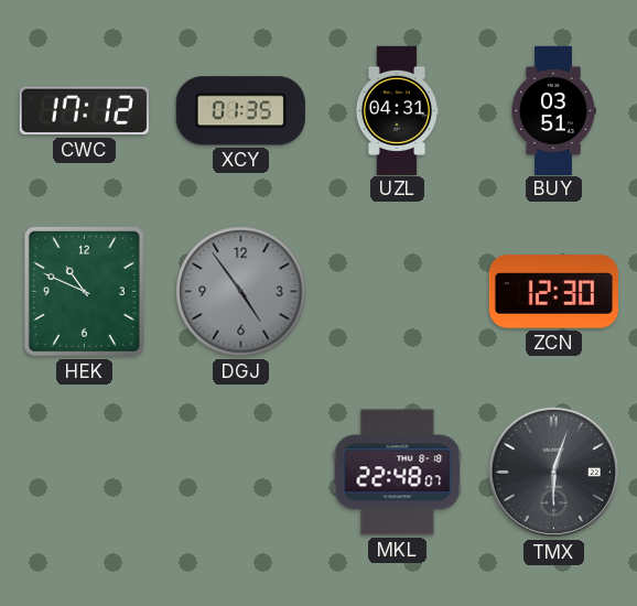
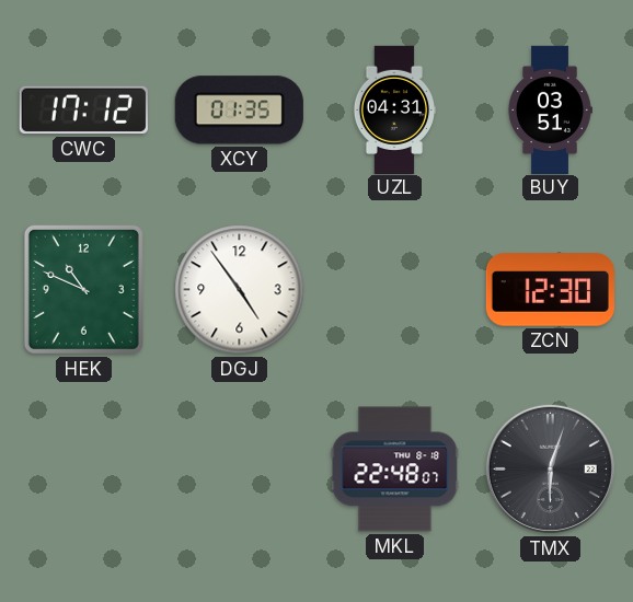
DGJ dial: grey -> white (240, 290)
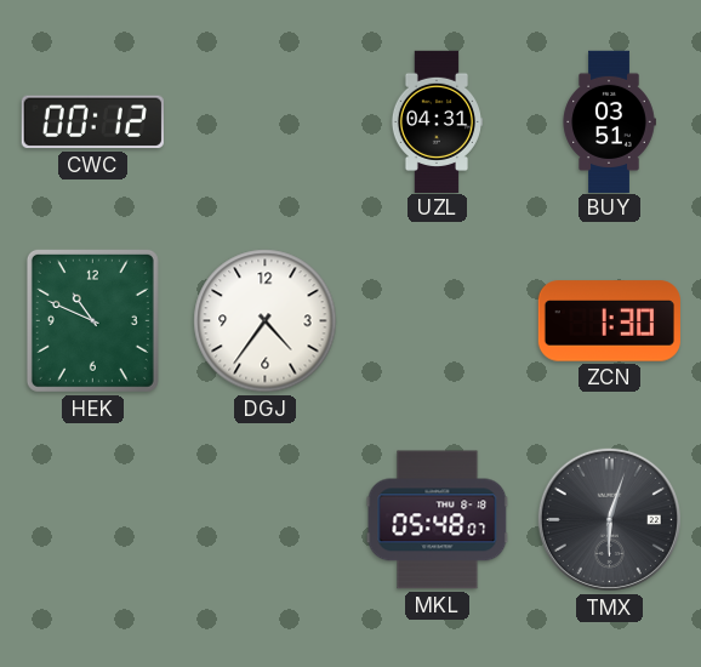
CWC: 17:12 -> 00:12 (92, 122)
XCY: 01:35 -> none (239, 111)
DGJ: 4:54 -> 4:36 (266, 321)
ZCN: 12:30 -> 1:30 (609, 321)
MKL: 22:48 -> 05:48 (438, 520)
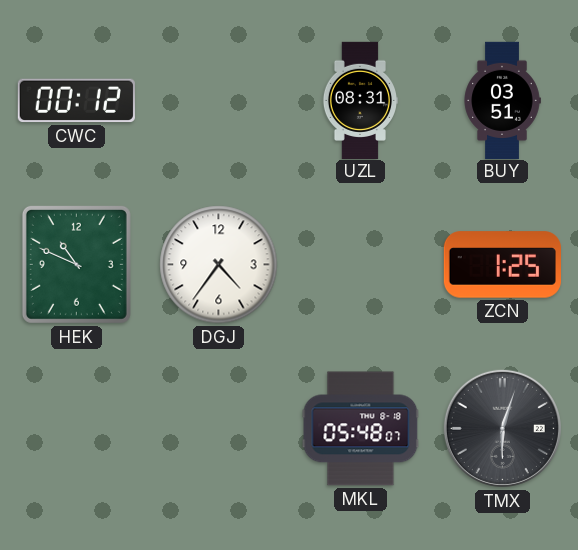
UZL: 04:31 -> 08:31 (359, 100)
ZCN: 1:30 -> 1:25 (502, 265)
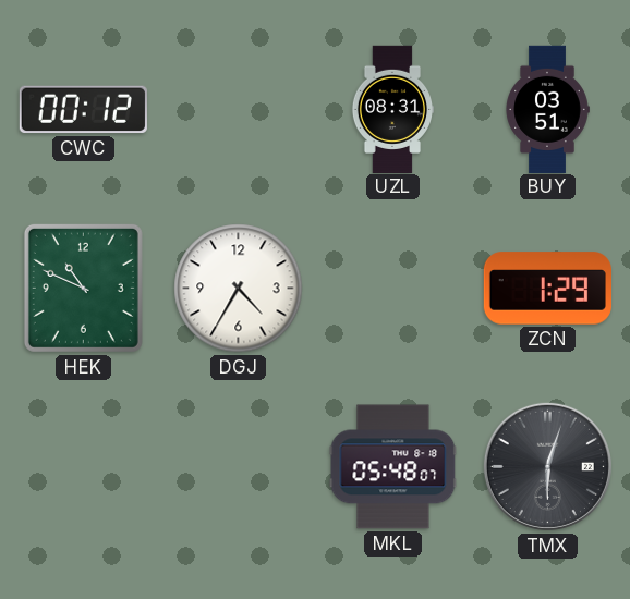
DGJ: 4:36 -> 4:35 (239, 289)
ZCN: 1:25 -> 1:29 (547, 289)
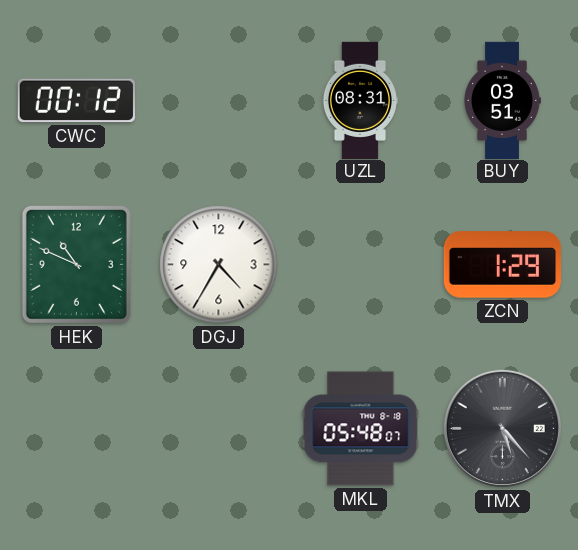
TMX: 6:03 -> 5:23 (502, 428)
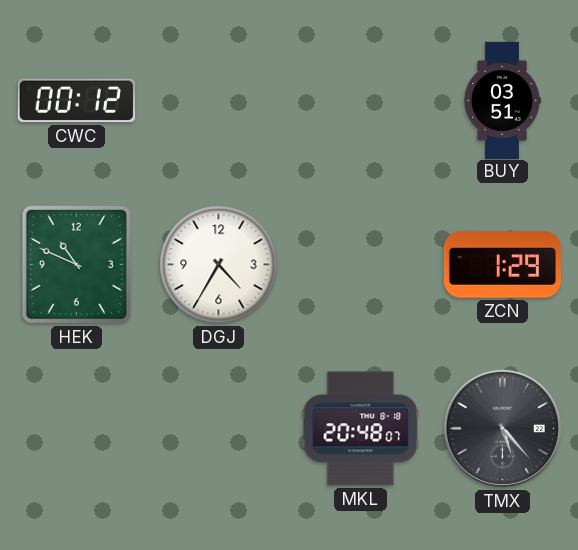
UZL: 08:31 -> none (359, 100)
MKL: 05:48 -> 20:48 (361, 429)
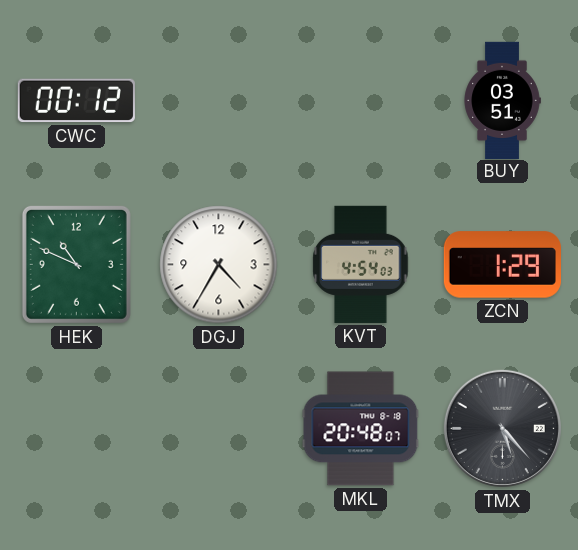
KVT: none -> 4:54 (361, 264)
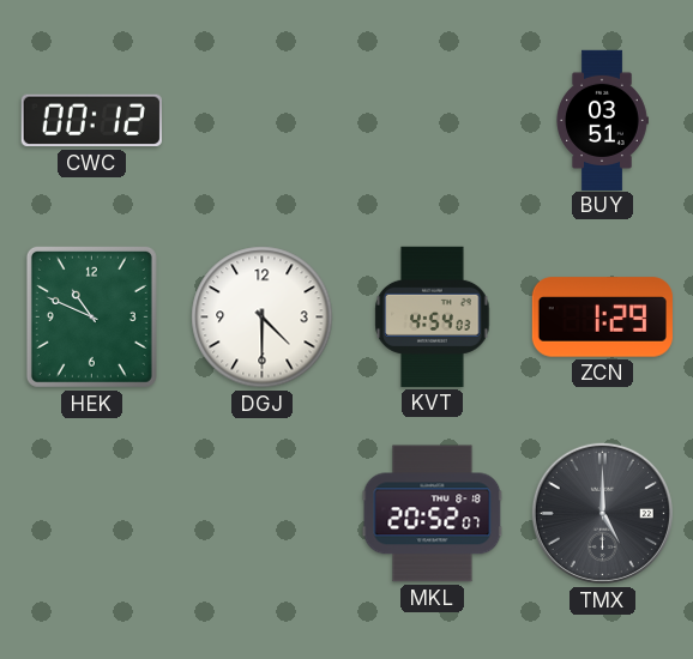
DGJ: 4:35 -> 4:30 (263, 318)
MKL: 20:48 -> 20:52 (433, 514)
TMX: 5:23 -> 5:00 (602, 513)
